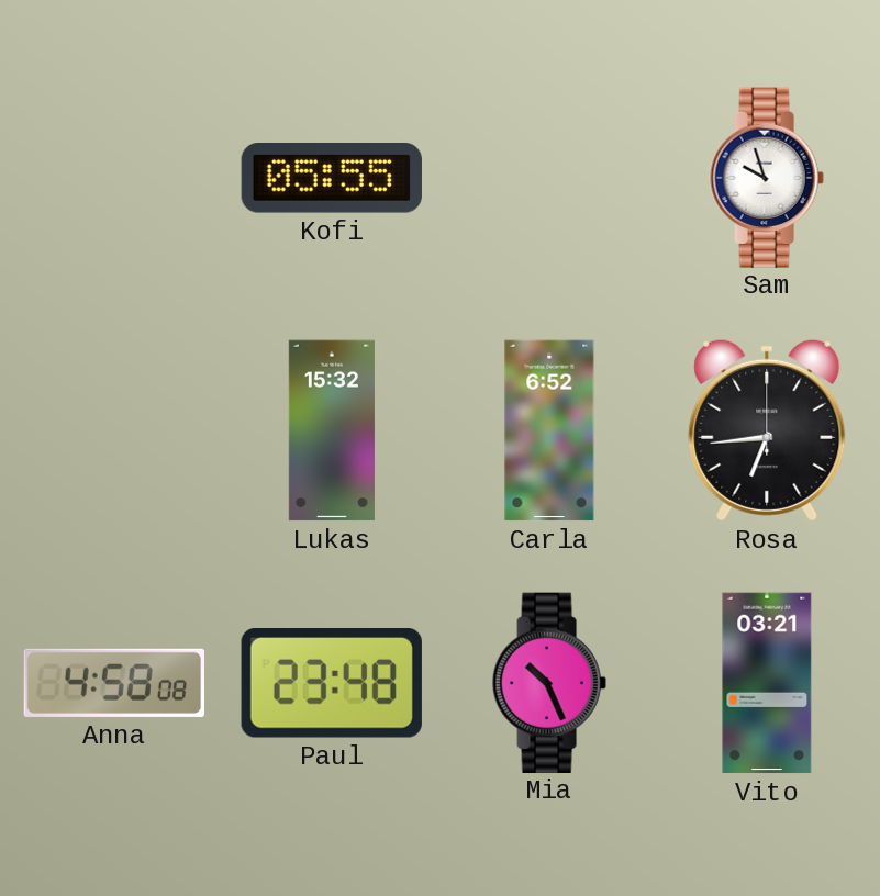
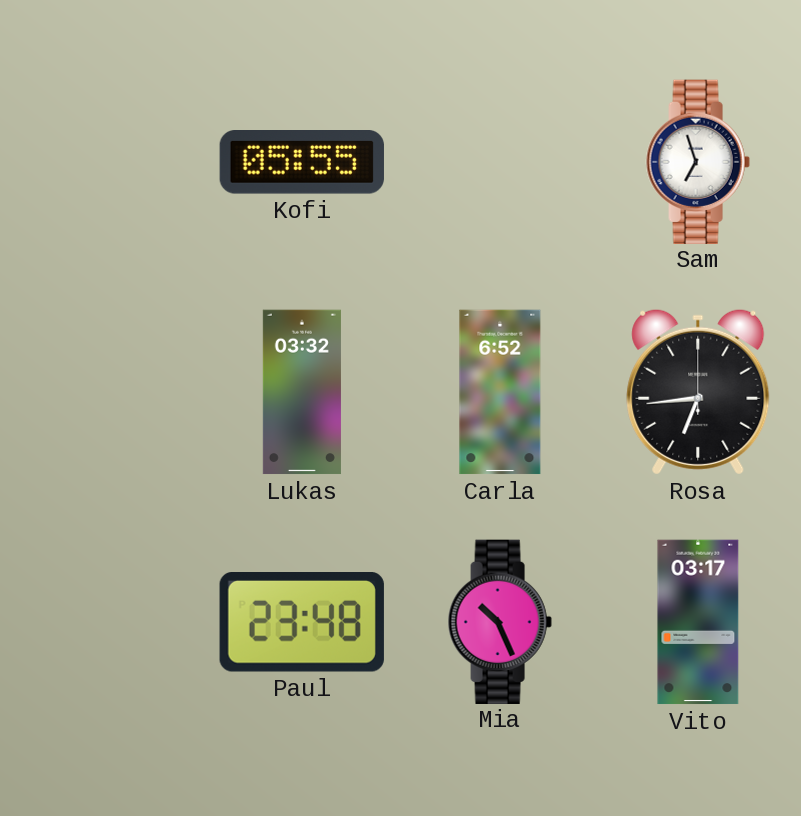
Sam: 9:57 -> 6:57 (698, 161)
Lukas: 15:32 -> 03:32 (302, 392)
Anna: 4:58 -> none (113, 683)
Vito: 03:21 -> 03:17 (698, 622)
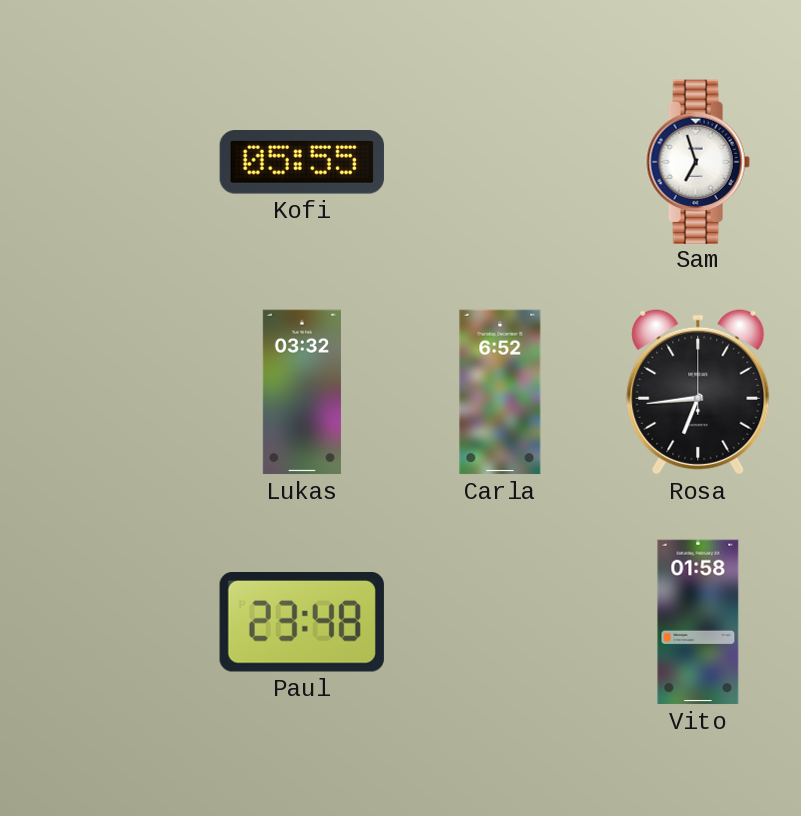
Mia: 10:26 -> none (500, 621)
Vito: 03:17 -> 01:58 (698, 622)
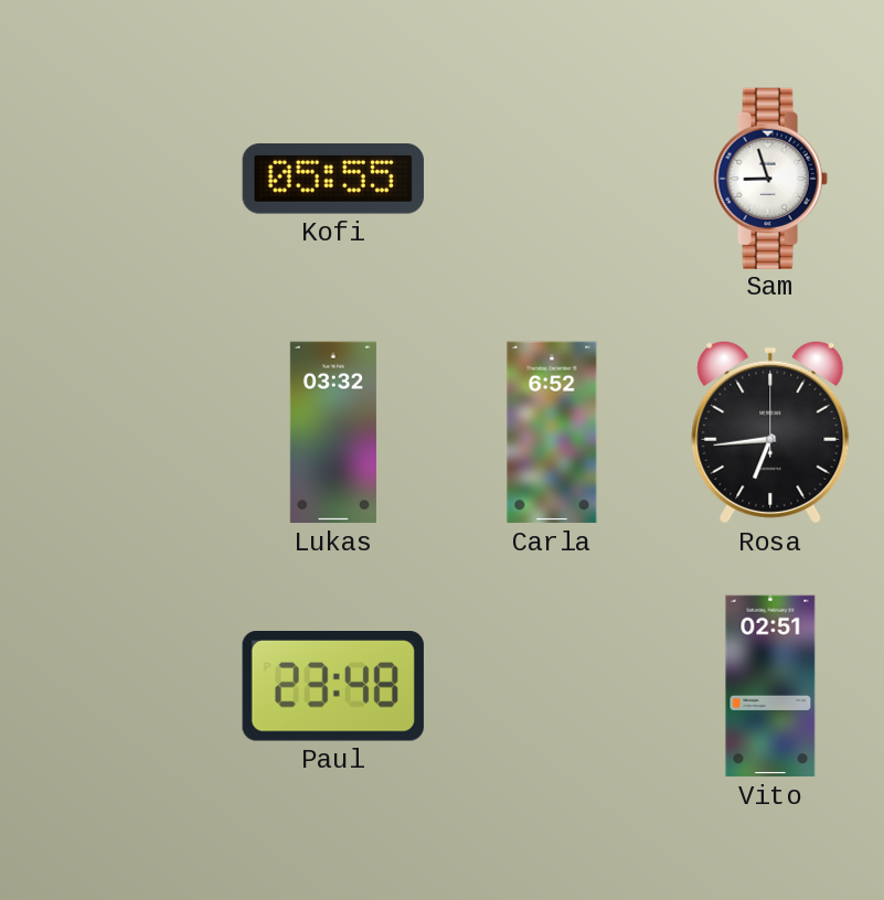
Sam: 6:57 -> 8:57 (770, 178)
Vito: 01:58 -> 02:51 (770, 686)
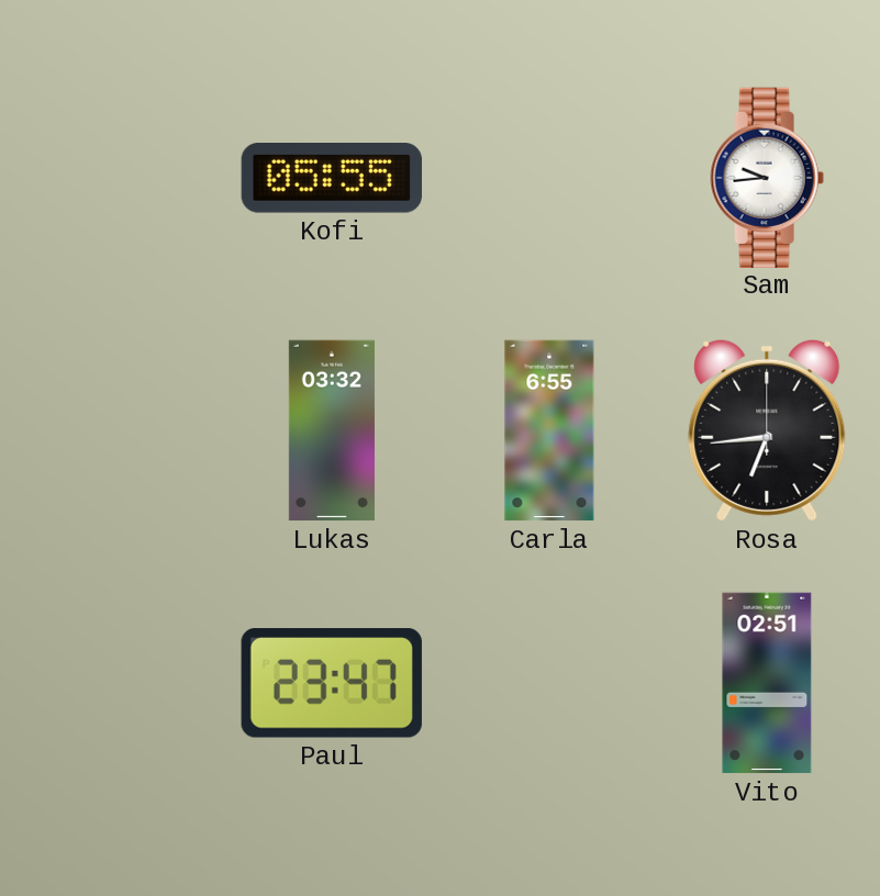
Sam: 8:57 -> 9:44 (767, 177)
Carla: 6:52 -> 6:55 (549, 430)
Paul: 23:48 -> 23:47 (332, 684)
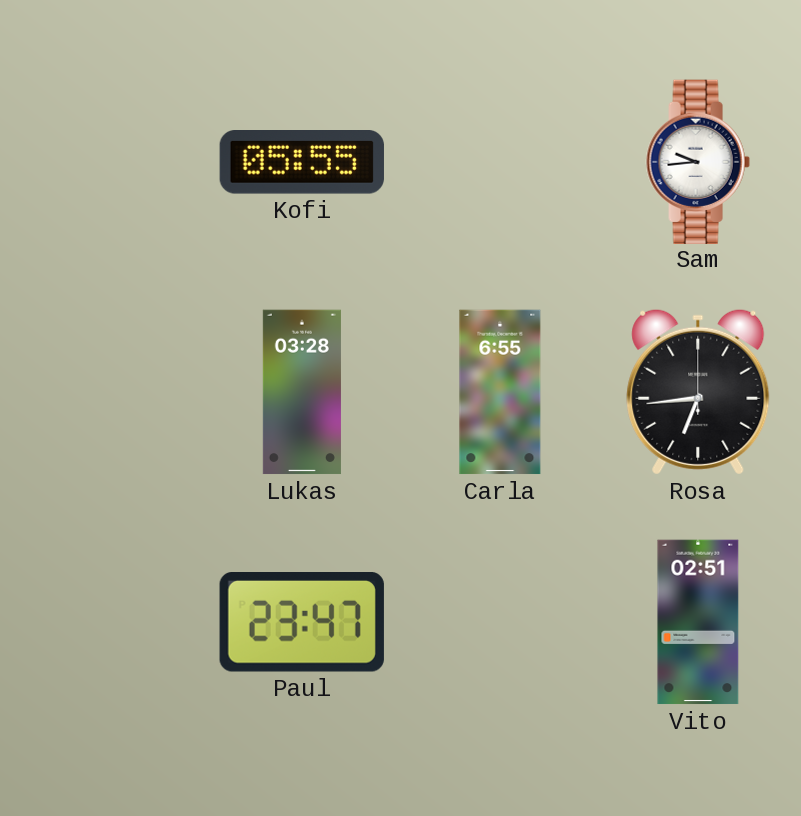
Lukas: 03:32 -> 03:28 (302, 392)
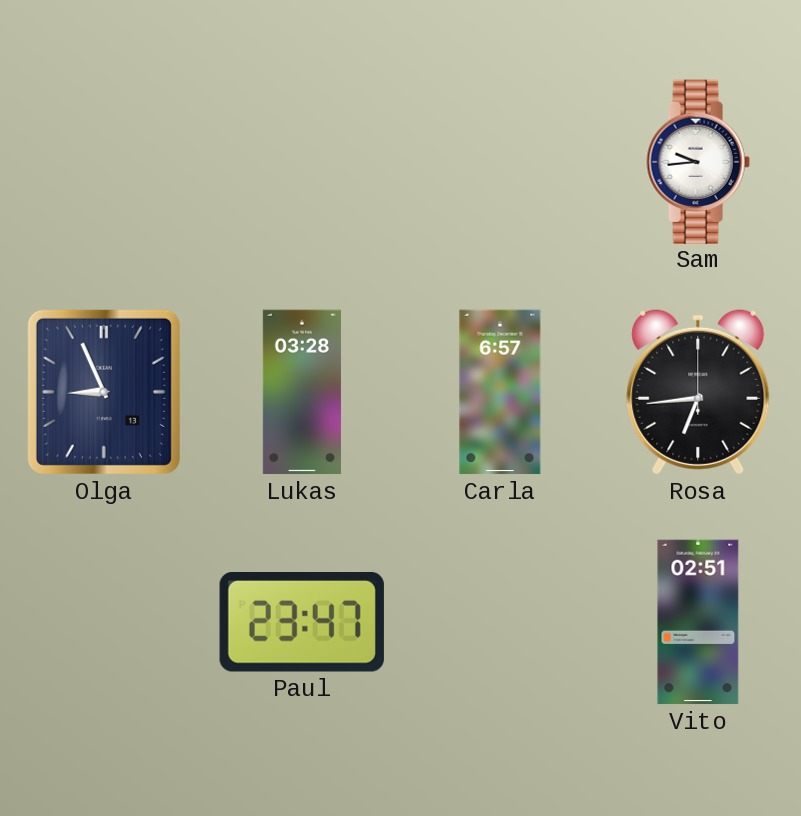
Kofi: 05:55 -> none (302, 163)
Olga: none -> 8:56 (104, 392)
Carla: 6:55 -> 6:57 (500, 392)
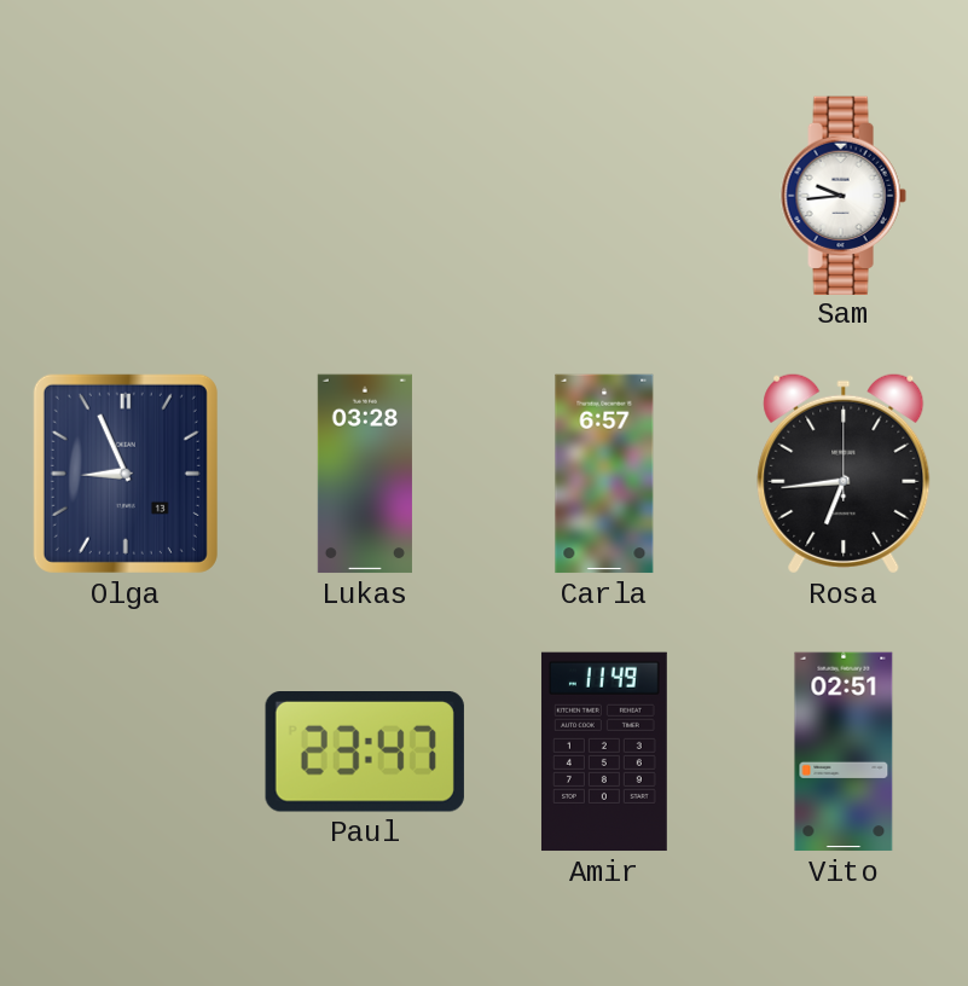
Amir: none -> 11:49 (604, 752)
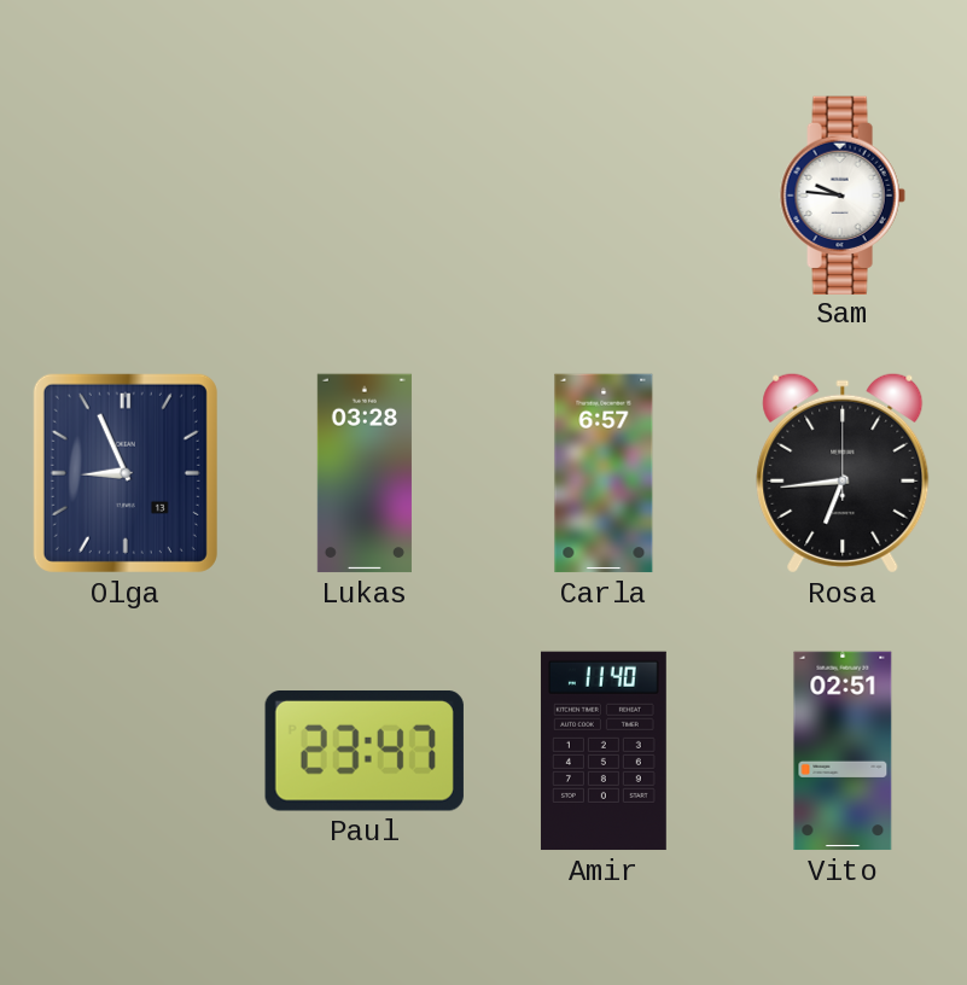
Sam: 9:44 -> 9:46 (843, 194)
Amir: 11:49 -> 11:40 (604, 751)
